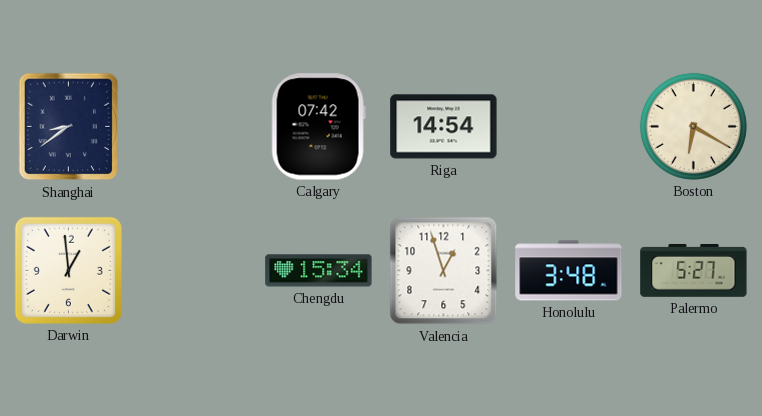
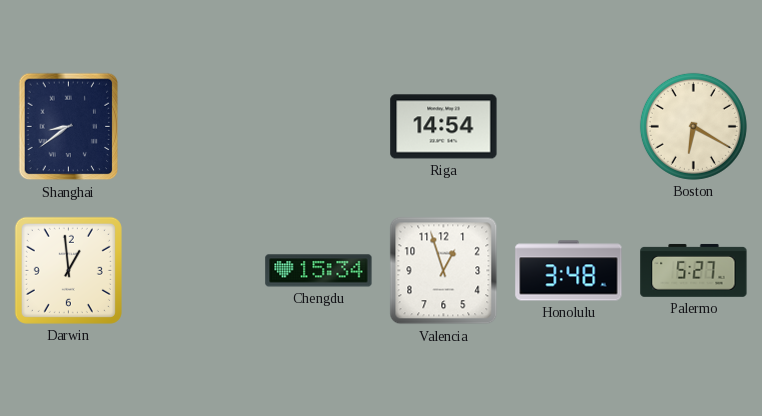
Calgary: 07:42 -> none (318, 127)
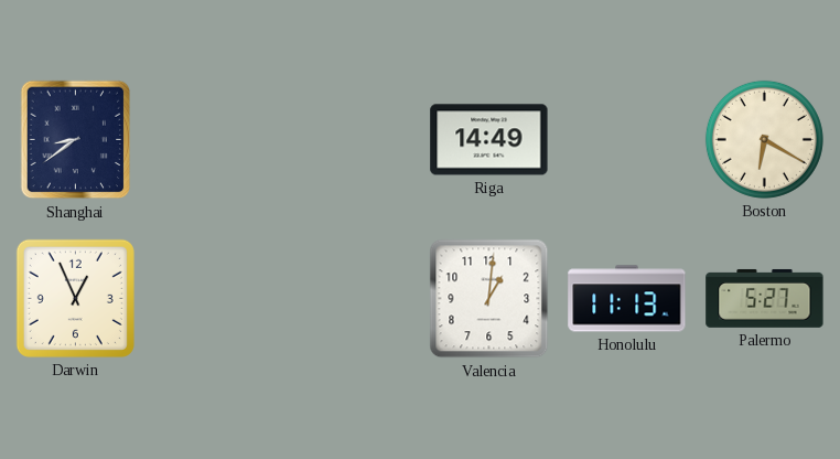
Riga: 14:54 -> 14:49 (489, 140)
Darwin: 12:59 -> 12:56 (75, 298)
Chengdu: 15:34 -> none (319, 271)
Valencia: 12:57 -> 1:01 (489, 299)
Honolulu: 3:48 -> 11:13 (627, 299)
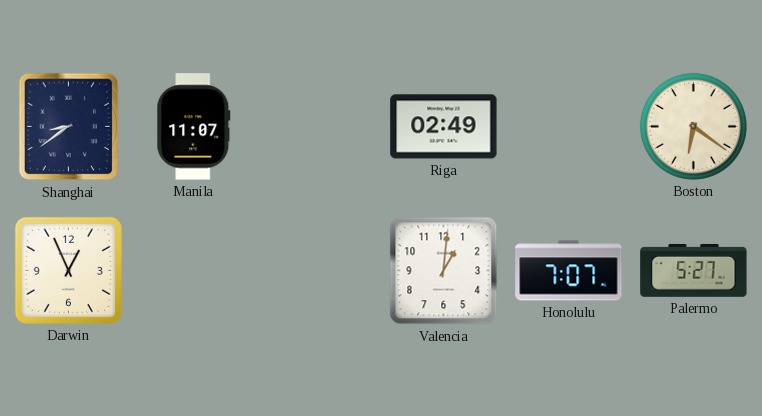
Manila: none -> 11:07 (194, 127)
Riga: 14:49 -> 02:49 (444, 127)
Boston: 6:20 -> 6:21 (693, 126)
Honolulu: 11:13 -> 7:07 (569, 271)
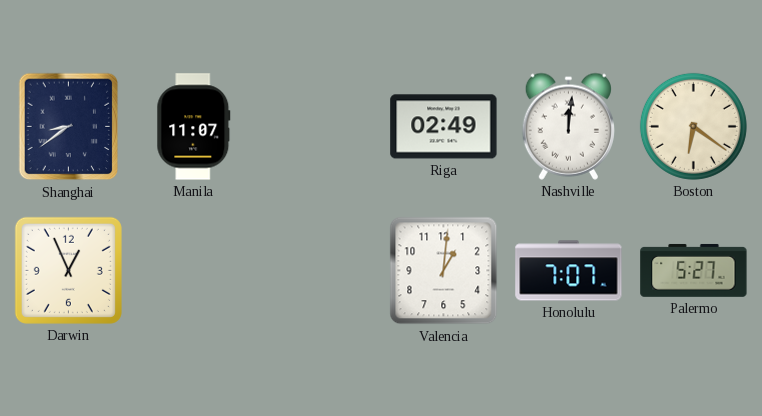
Nashville: none -> 12:01 (568, 126)
